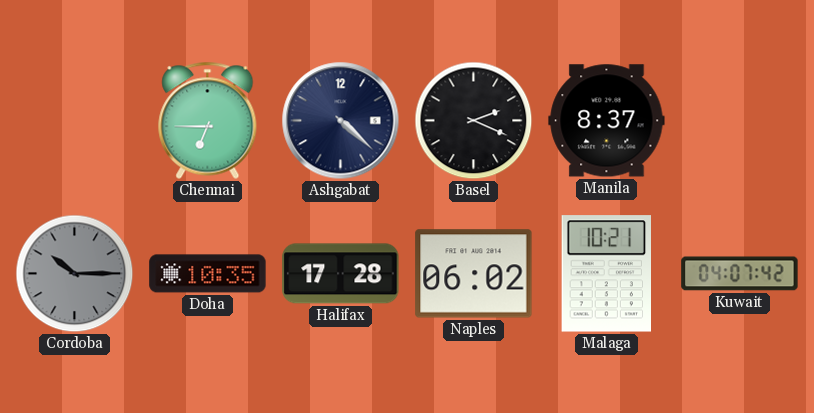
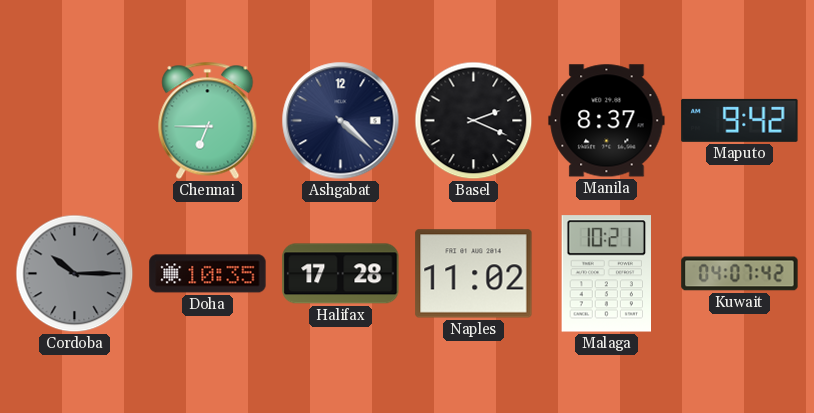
Maputo: none -> 9:42 (740, 120)
Naples: 06:02 -> 11:02 (474, 274)
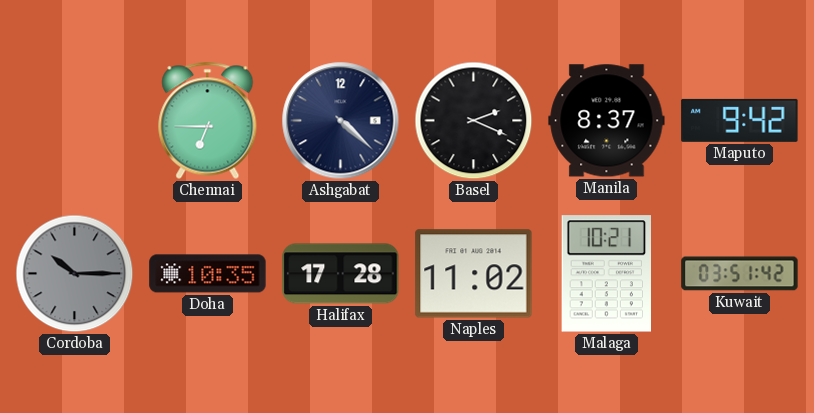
Kuwait: 04:07 -> 03:51 (740, 274)
